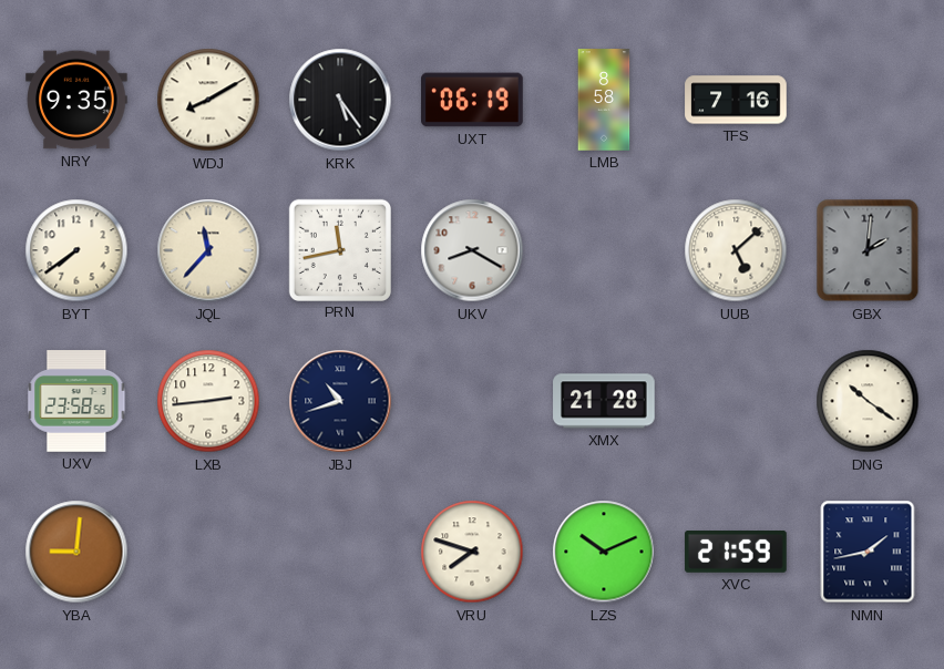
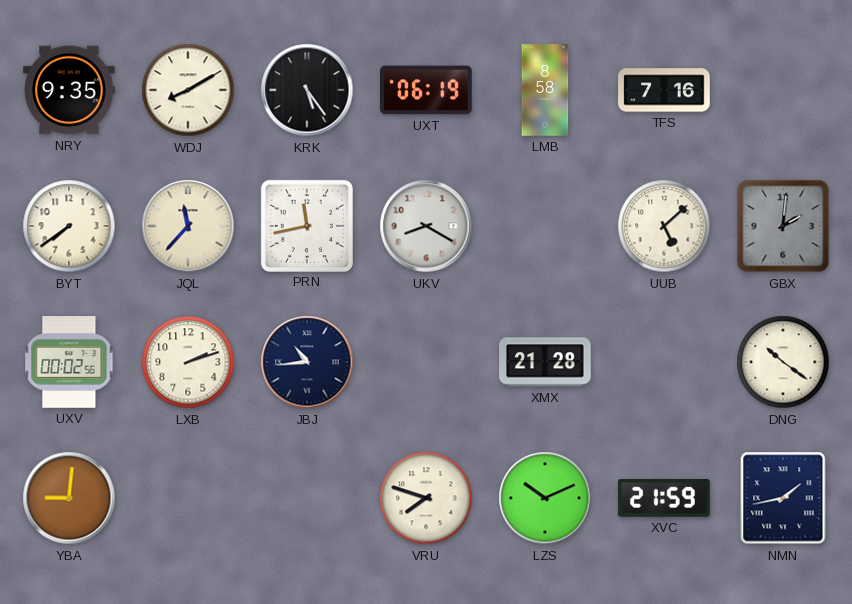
UXV: 23:58 -> 00:02 (69, 362)
LXB: 2:44 -> 2:12 (188, 362)
JBJ: 10:42 -> 10:44 (307, 362)
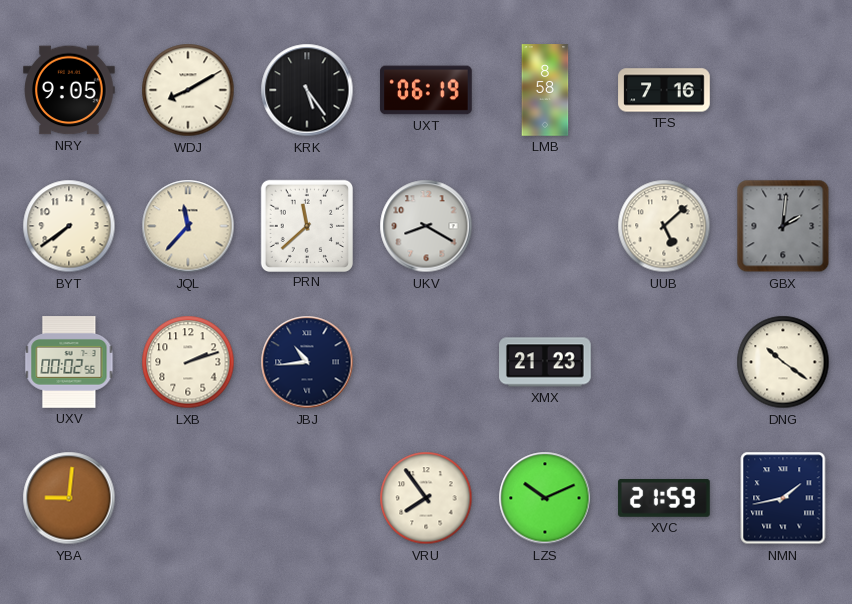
NRY: 9:35 -> 9:05 (69, 90)
PRN: 11:43 -> 11:38 (306, 225)
XMX: 21:28 -> 21:23 (545, 362)
VRU: 7:48 -> 7:54 (426, 498)
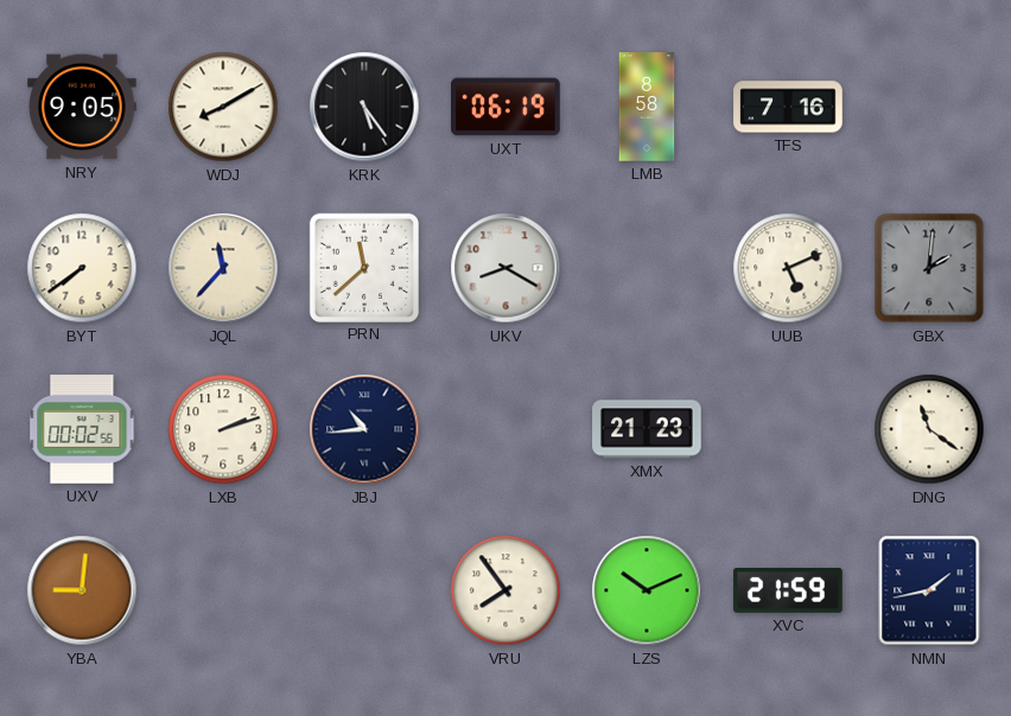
UUB: 5:08 -> 5:11 (788, 268)
DNG: 10:21 -> 11:21 (929, 429)
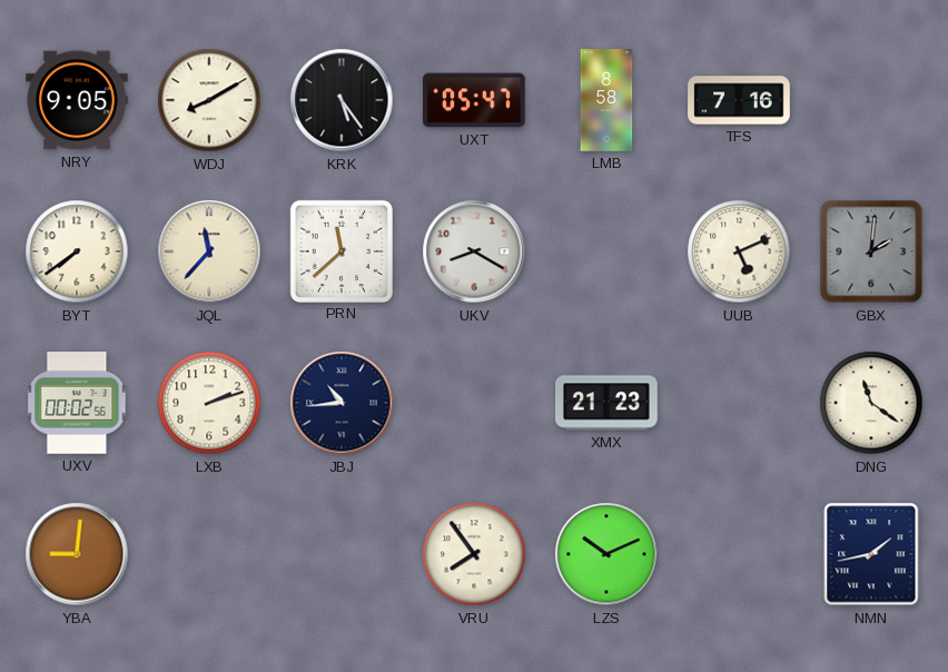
UXT: 06:19 -> 05:47 (474, 100)
XVC: 21:59 -> none (788, 592)
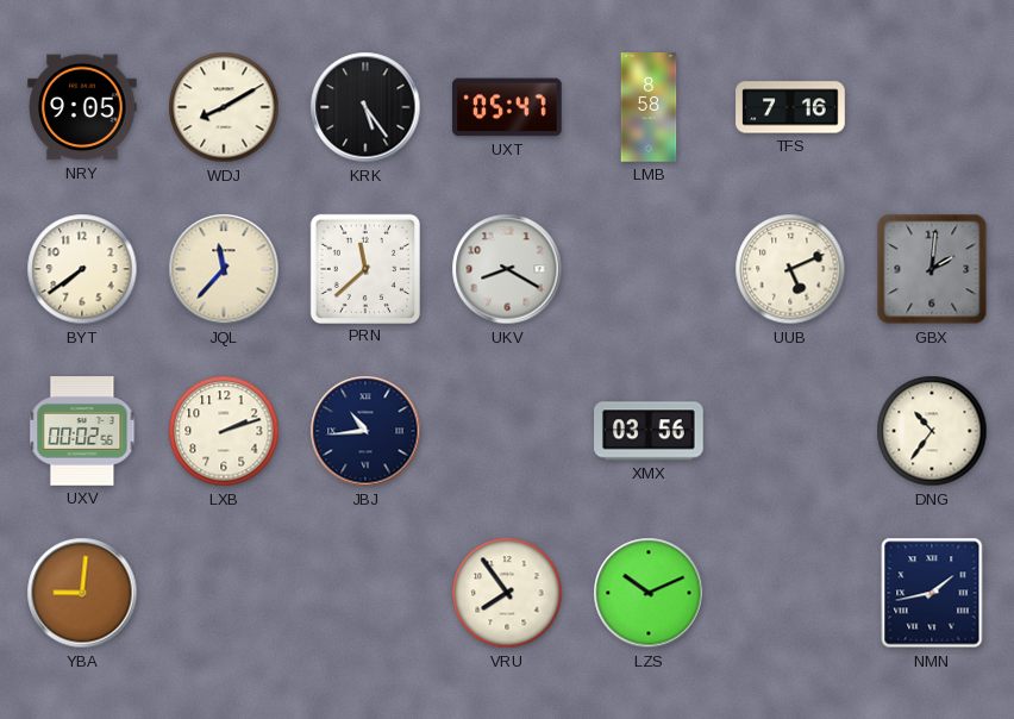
XMX: 21:23 -> 03:56 (649, 431)
DNG: 11:21 -> 10:36 (932, 431)
